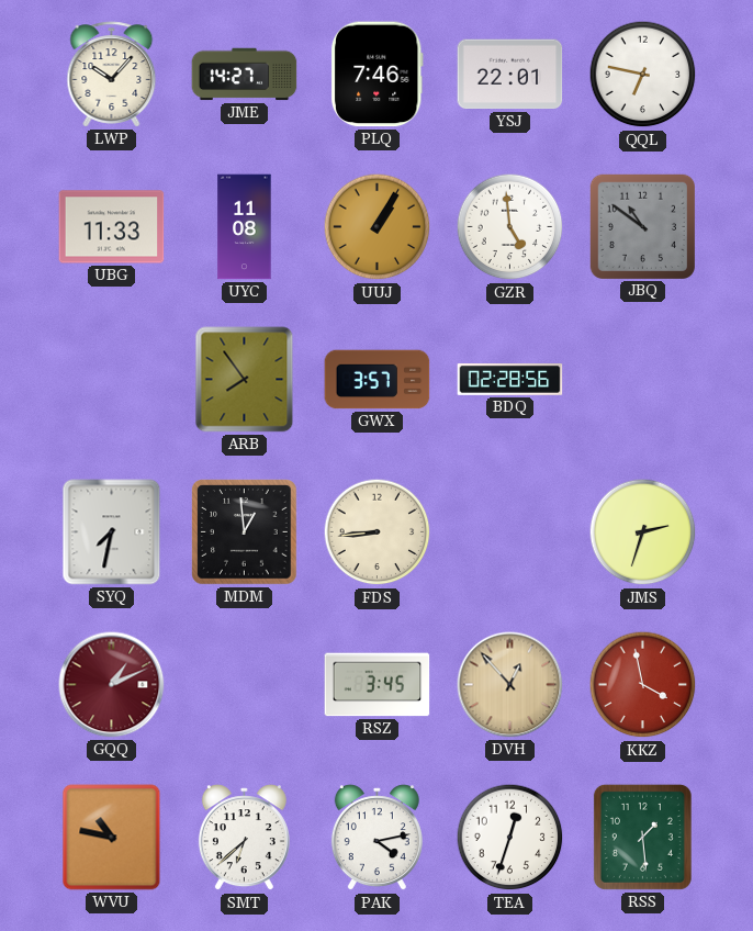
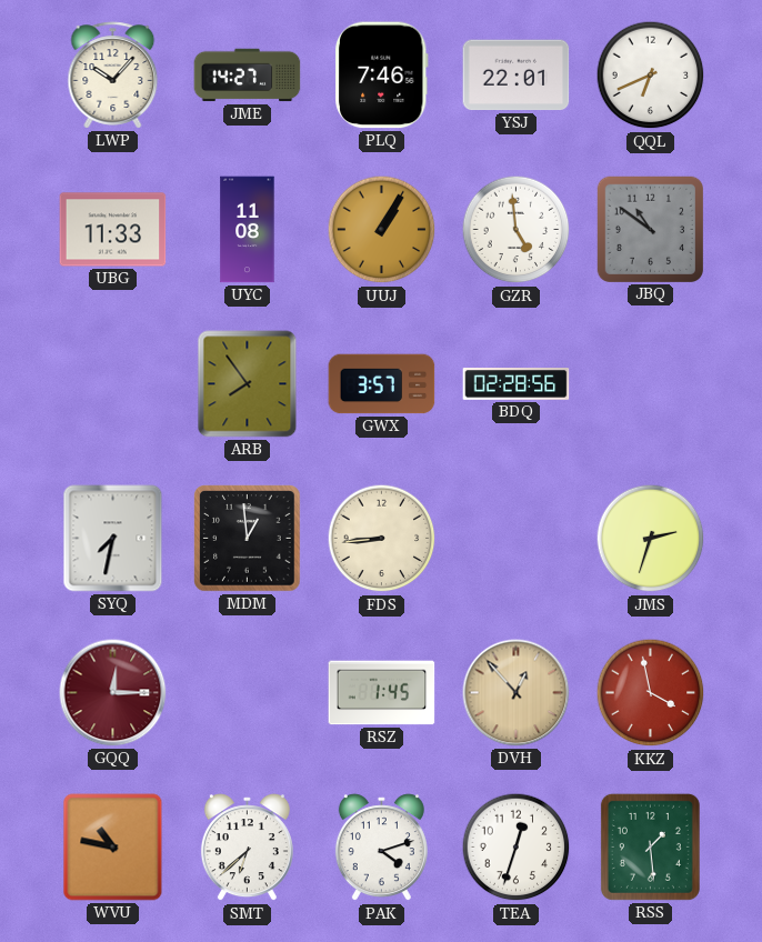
QQL: 6:47 -> 6:41 (651, 76)
GQQ: 1:11 -> 12:15 (113, 693)
RSZ: 3:45 -> 1:45 (382, 693)
PAK: 4:13 -> 4:12 (381, 848)
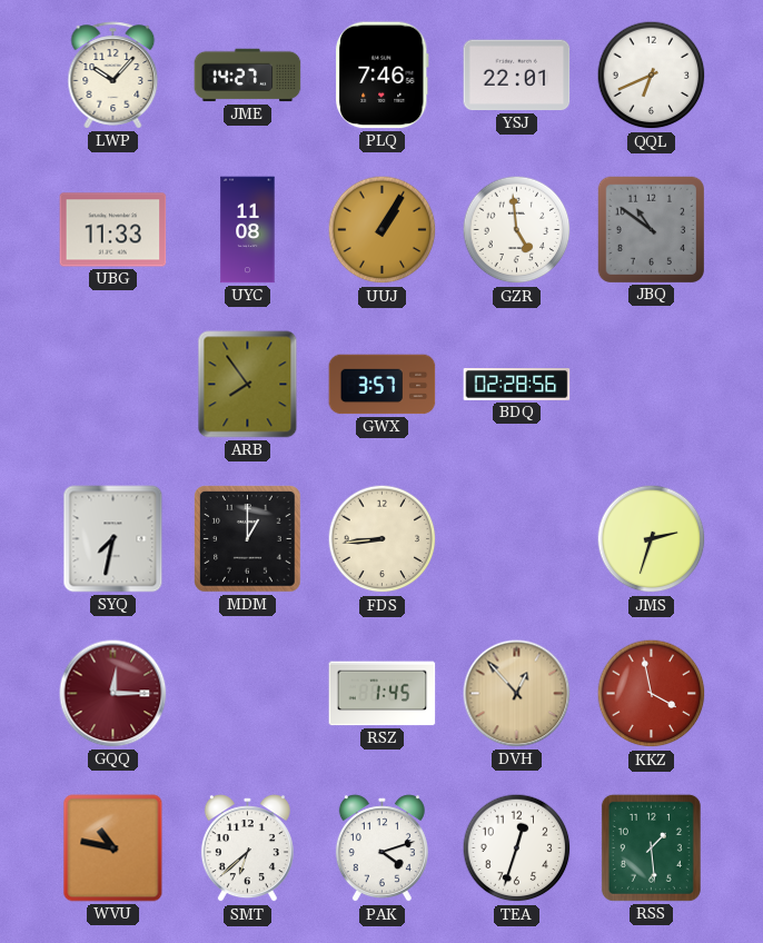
MDM: 12:59 -> 1:00 (248, 539)
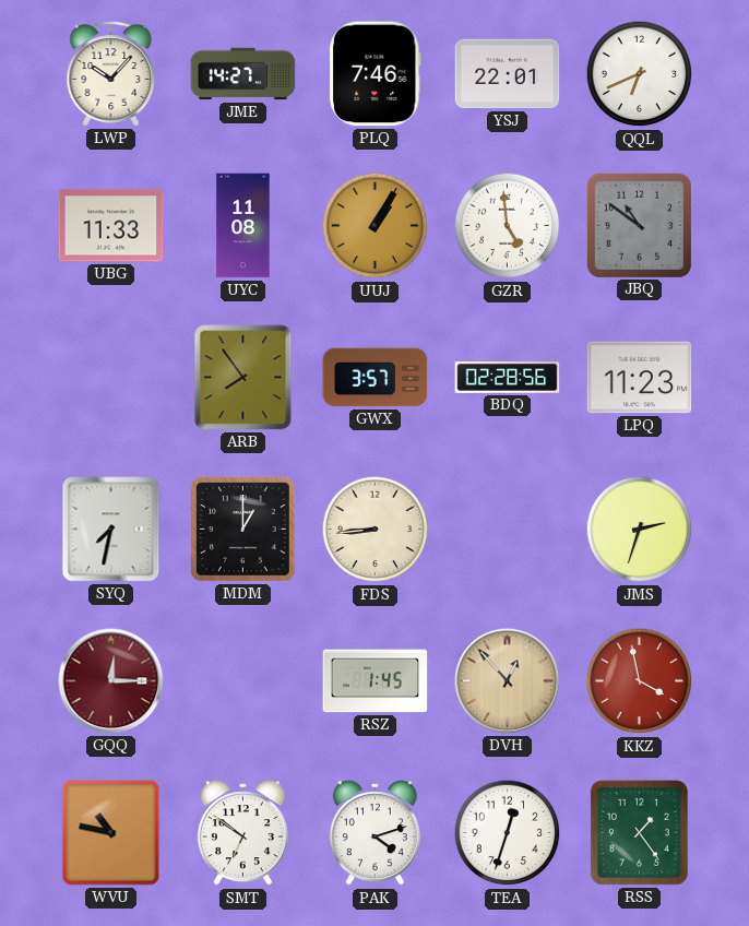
LPQ: none -> 11:23 (640, 378)
SMT: 6:38 -> 6:51 (242, 833)
RSS: 1:29 -> 1:24 (639, 832)
